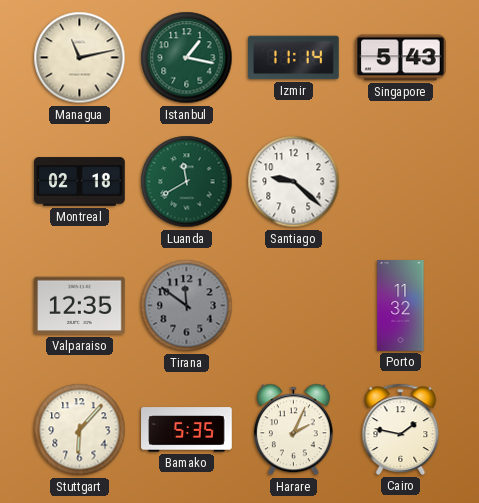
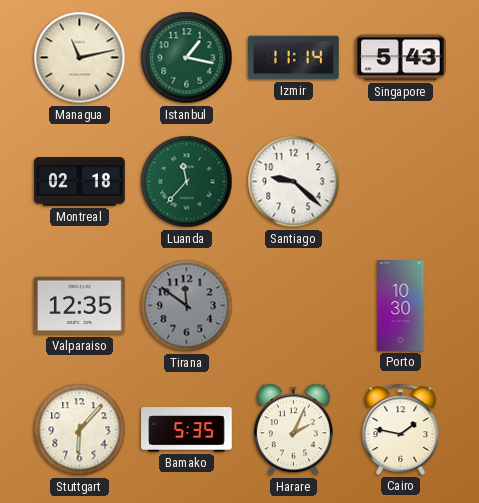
Luanda: 11:40 -> 11:37 (187, 182)
Porto: 11:32 -> 10:30 (401, 306)
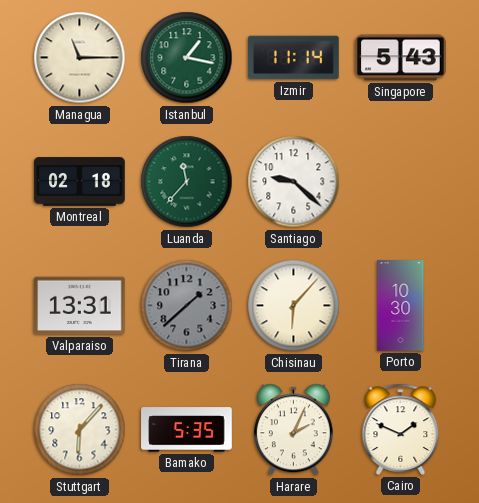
Managua: 11:13 -> 11:15 (80, 58)
Valparaiso: 12:35 -> 13:31 (80, 306)
Tirana: 11:51 -> 1:38 (187, 306)
Chisinau: none -> 6:07 (294, 306)
Cairo: 1:47 -> 1:49 (401, 429)
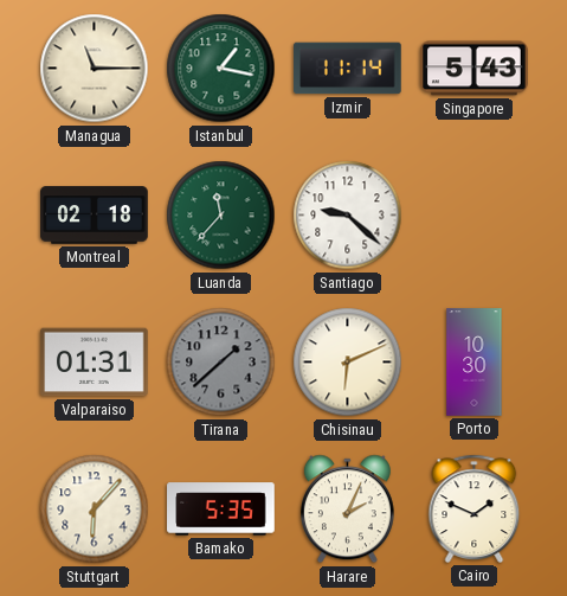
Valparaiso: 13:31 -> 01:31 (95, 363)
Chisinau: 6:07 -> 6:11 (348, 363)
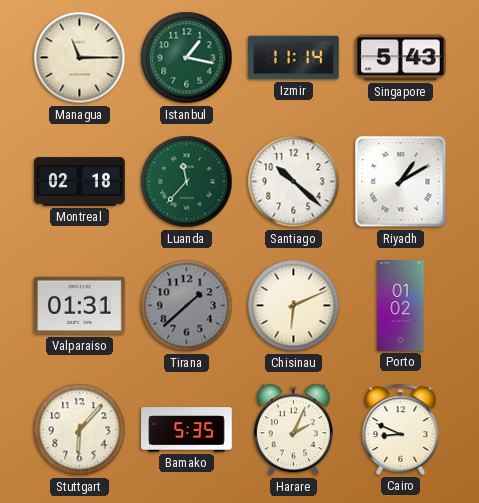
Santiago: 9:22 -> 10:22 (294, 182)
Riyadh: none -> 1:10 (401, 182)
Porto: 10:30 -> 01:02 (401, 306)
Cairo: 1:49 -> 8:49 (401, 429)
